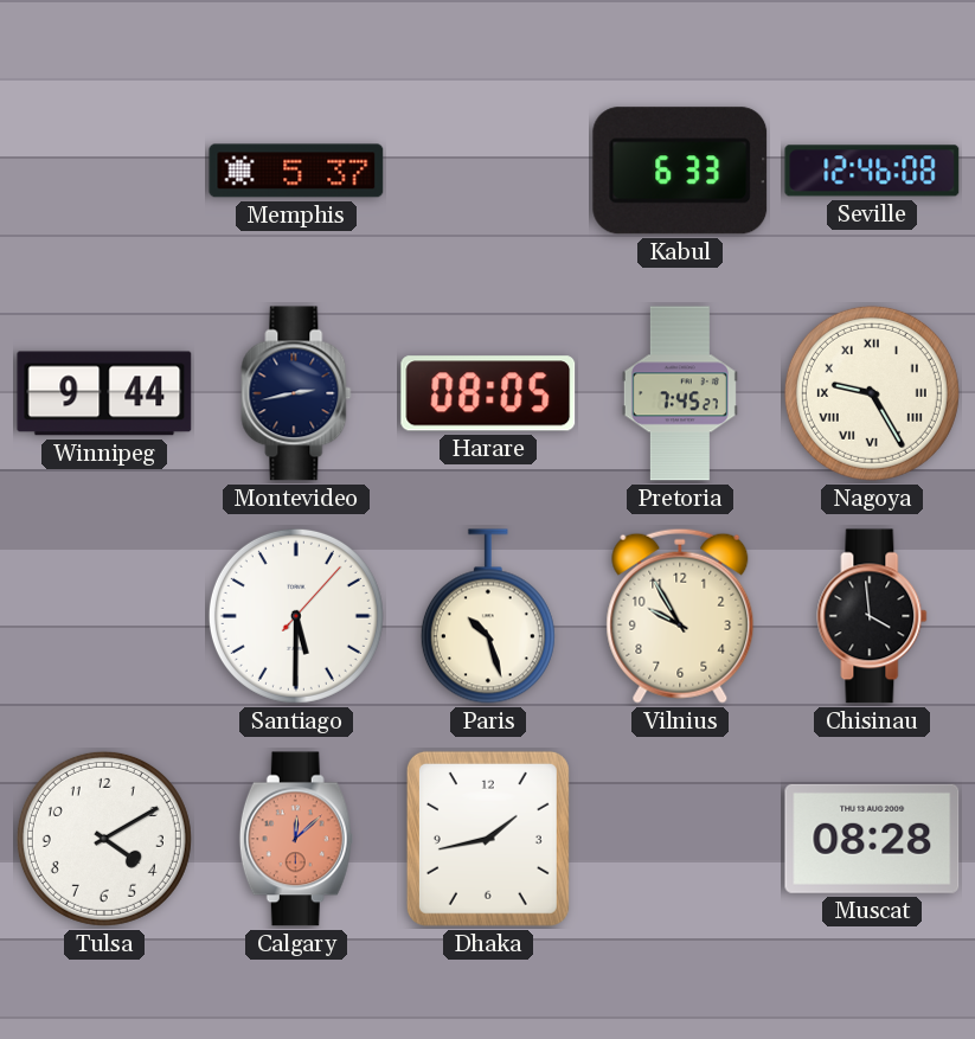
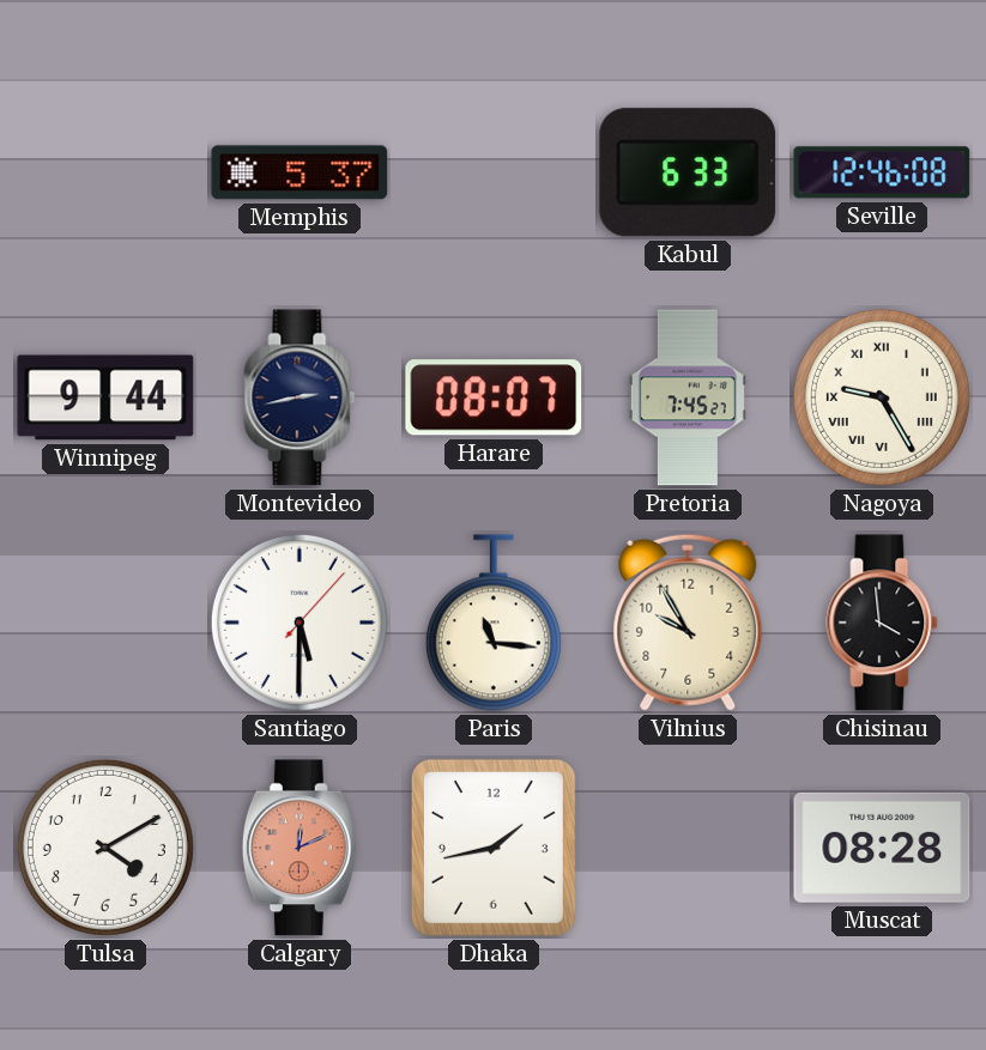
Harare: 08:05 -> 08:07 (494, 397)
Paris: 10:27 -> 11:16 (494, 623)
Calgary: 12:08 -> 12:11 (300, 848)
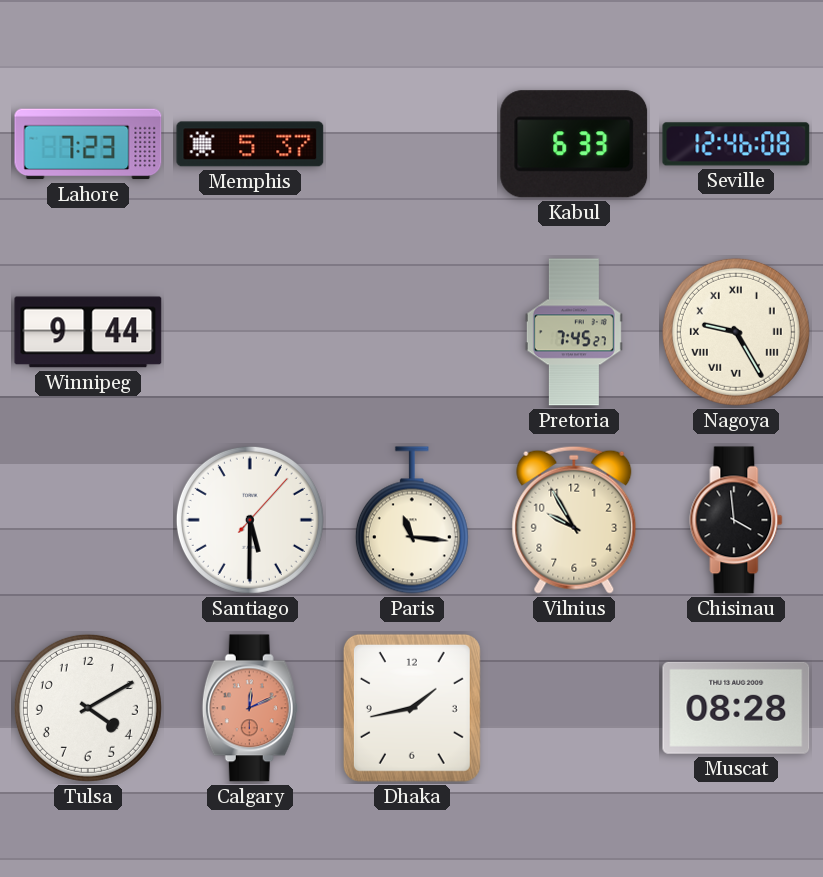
Lahore: none -> 7:23 (88, 144)
Montevideo: 2:43 -> none (300, 397)
Harare: 08:07 -> none (494, 397)
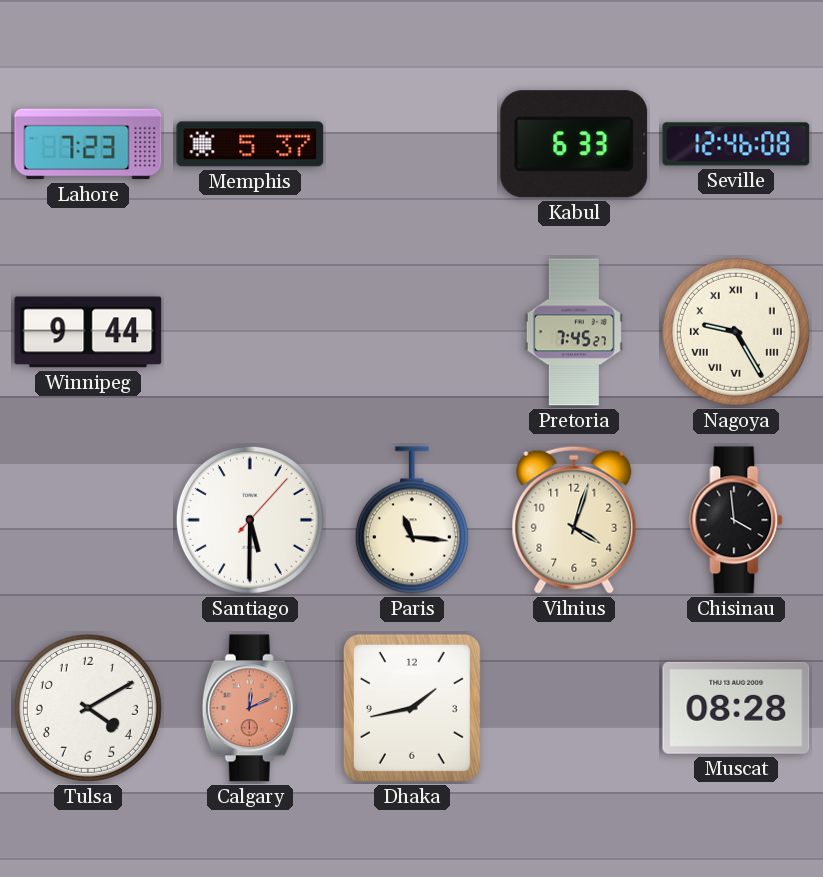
Vilnius: 9:55 -> 4:03 (574, 520)
